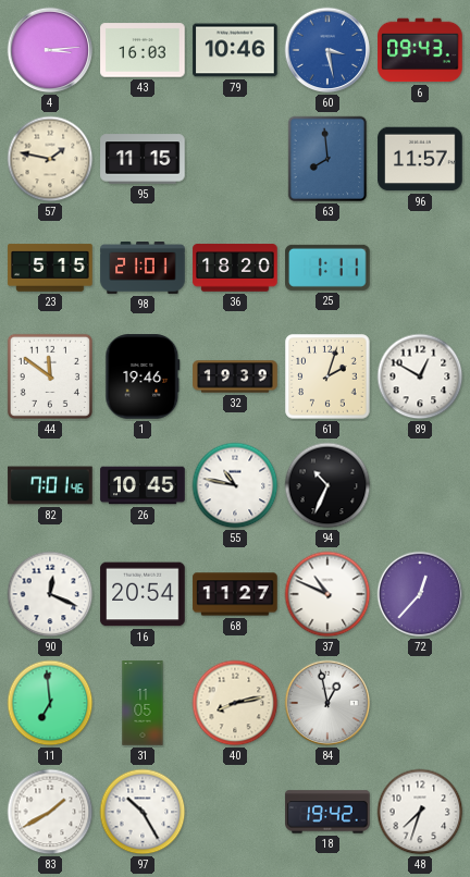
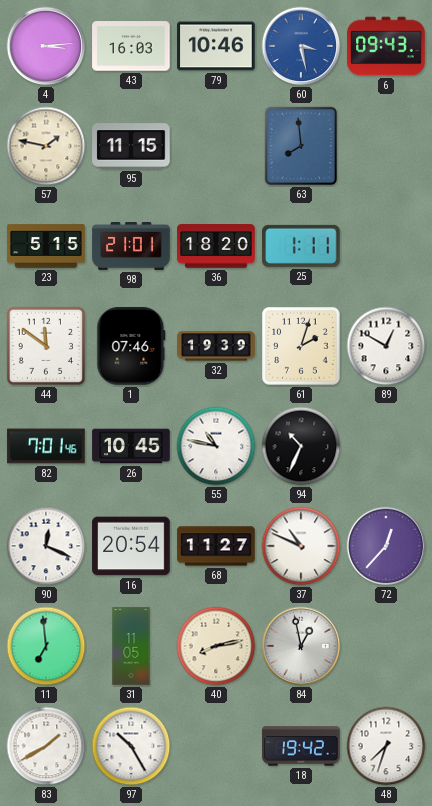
96: 11:57 -> none (420, 159)
1: 19:46 -> 07:46 (131, 346)
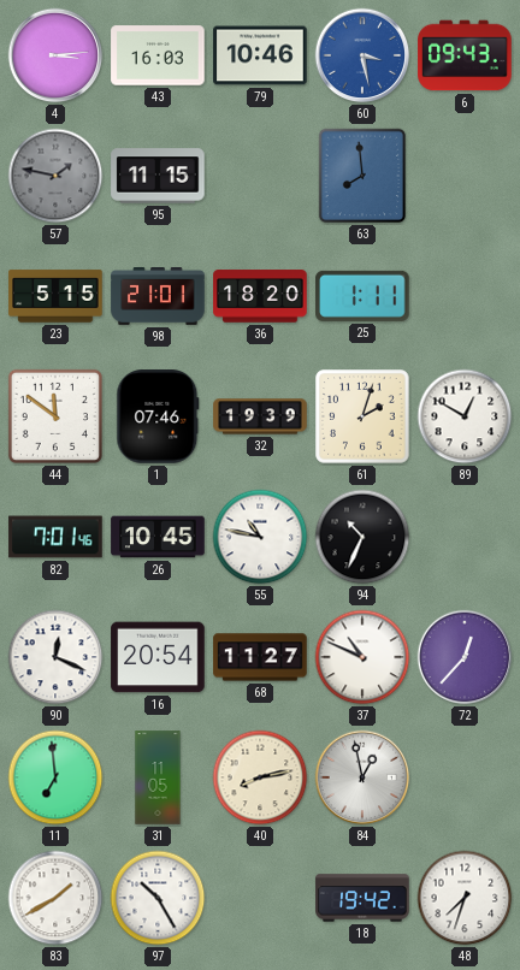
57 dial: cream -> grey (55, 176)
